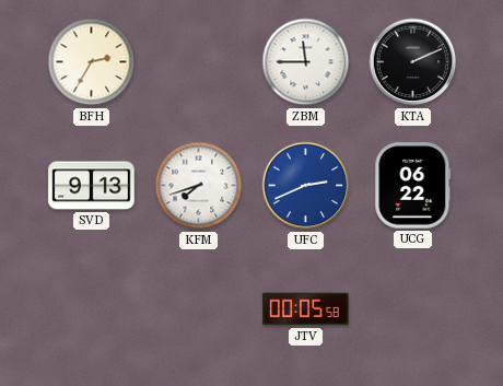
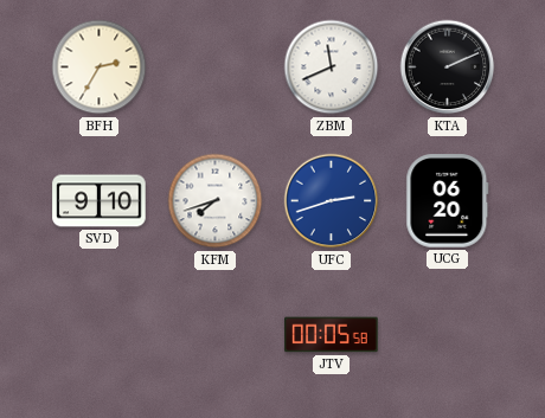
ZBM: 11:45 -> 11:41 (332, 67)
SVD: 9:13 -> 9:10 (100, 201)
UFC: 2:41 -> 2:42 (332, 201)
UCG: 06:22 -> 06:20 (448, 201)
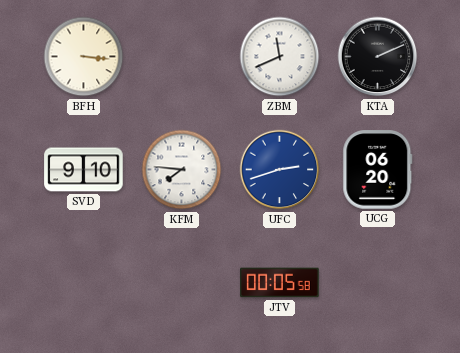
BFH: 2:35 -> 3:16 (84, 57)
KFM: 7:42 -> 7:46 (182, 170)
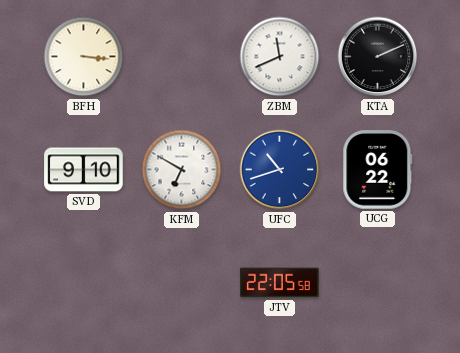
KFM: 7:46 -> 6:50 (182, 170)
UFC: 2:42 -> 10:42 (280, 170)
UCG: 06:20 -> 06:22 (378, 170)
JTV: 00:05 -> 22:05 (280, 283)
